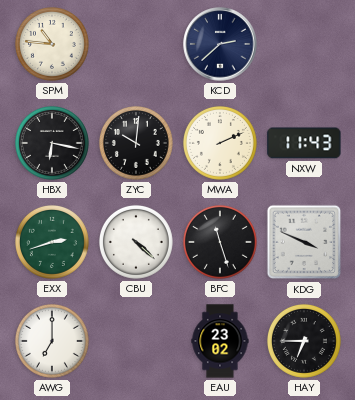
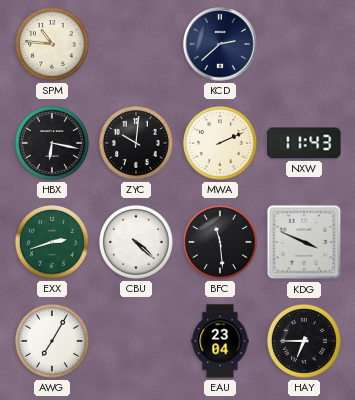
BFC: 11:27 -> 11:29 (220, 242)
AWG: 7:00 -> 7:05 (52, 341)
EAU: 23:02 -> 23:04 (220, 341)
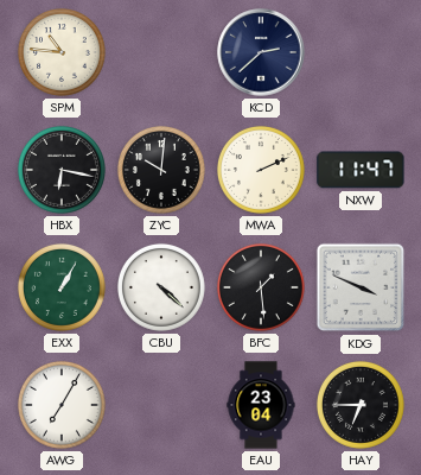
NXW: 11:43 -> 11:47 (361, 170)
EXX: 2:42 -> 1:05 (62, 287)
BFC: 11:29 -> 1:29 (261, 287)
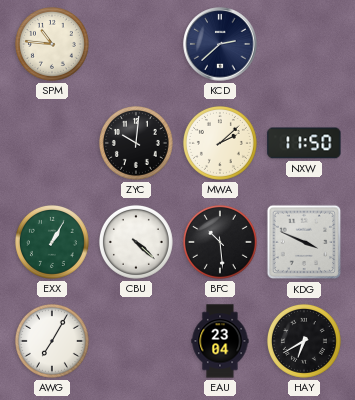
HBX: 6:17 -> none (62, 170)
MWA: 2:11 -> 2:08 (220, 143)
NXW: 11:47 -> 11:50 (304, 143)
BFC: 1:29 -> 10:29 (220, 242)
HAY: 6:45 -> 6:40 (304, 341)
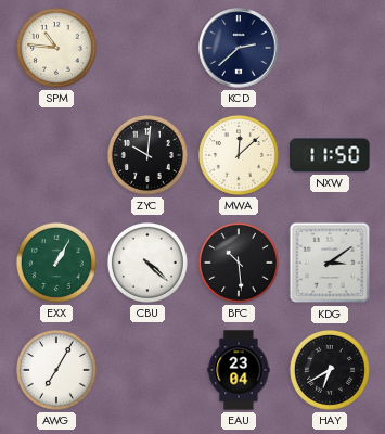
MWA: 2:08 -> 12:08 (239, 155)
KDG: 3:49 -> 3:09 (330, 263)
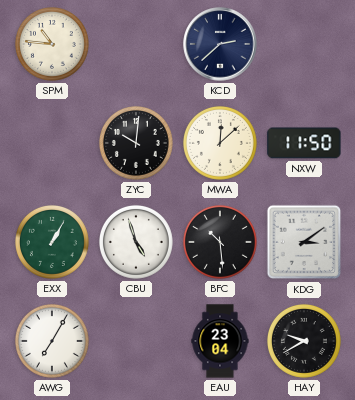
CBU: 4:22 -> 4:57 (136, 242)
HAY: 6:40 -> 9:40 (304, 341)
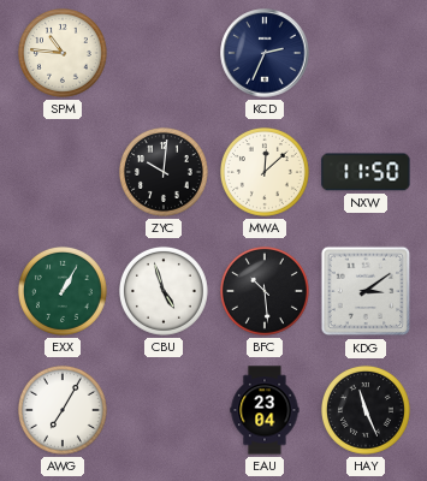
KCD: 2:38 -> 2:34 (265, 53)
HAY: 9:40 -> 11:26 (366, 410)
